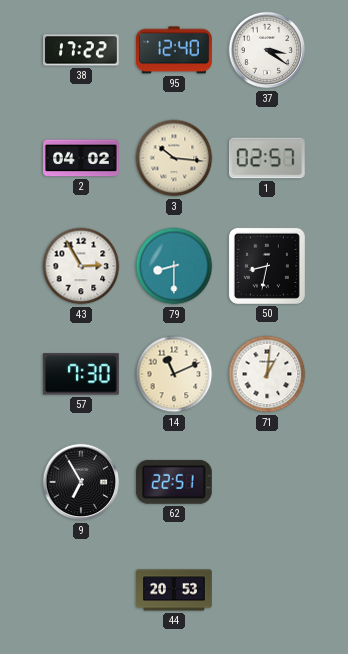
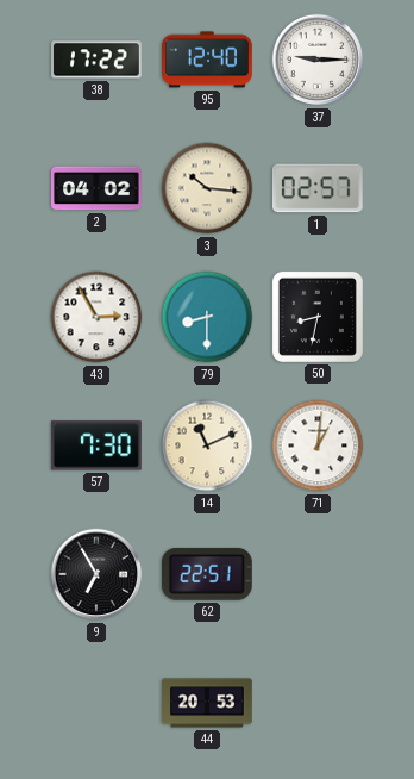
37: 3:21 -> 9:15 (318, 60)
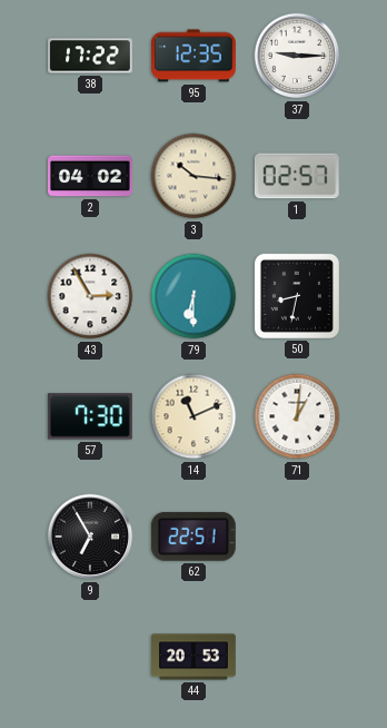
95: 12:40 -> 12:35 (195, 56)
79: 8:30 -> 6:30 (193, 296)
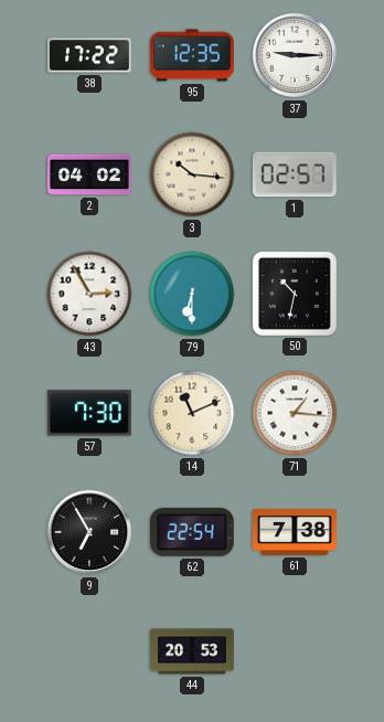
50: 8:32 -> 10:32 (295, 294)
71: 1:01 -> 1:16 (295, 413)
62: 22:51 -> 22:54 (192, 532)
61: none -> 7:38 (296, 532)
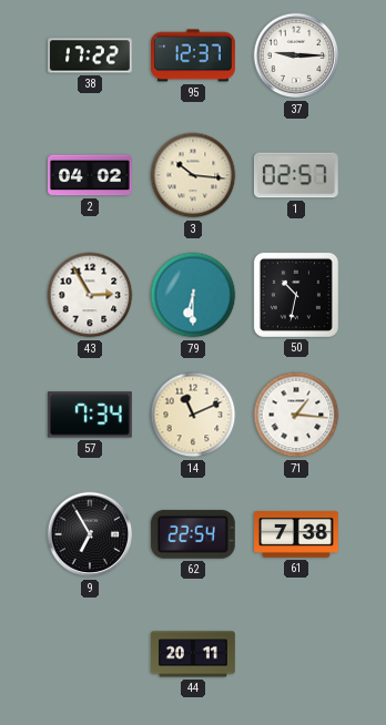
95: 12:35 -> 12:37 (194, 55)
57: 7:30 -> 7:34 (90, 415)
44: 20:53 -> 20:11 (194, 654)
